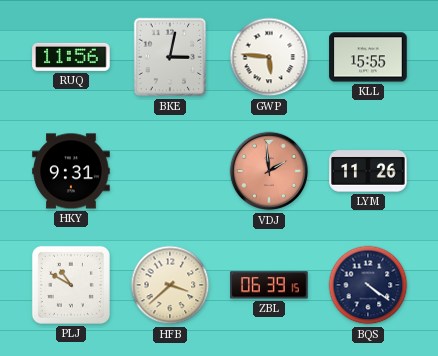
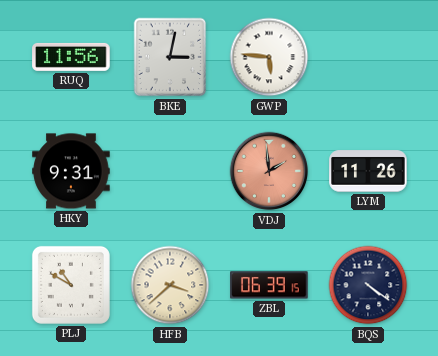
KLL: 15:55 -> none (368, 57)
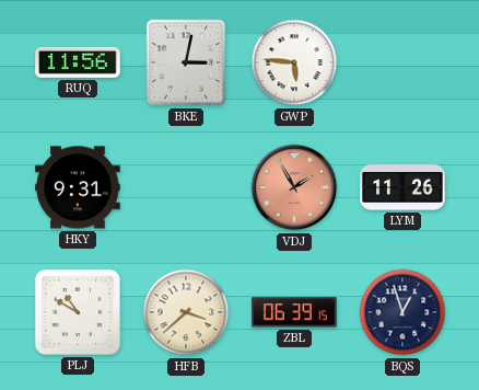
VDJ: 1:59 -> 1:55 (294, 187)
BQS: 4:21 -> 12:57 (402, 312)
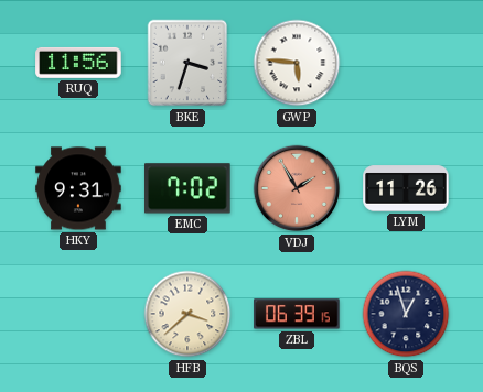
BKE: 3:02 -> 3:33 (187, 63)
EMC: none -> 7:02 (187, 188)
PLJ: 10:50 -> none (78, 312)
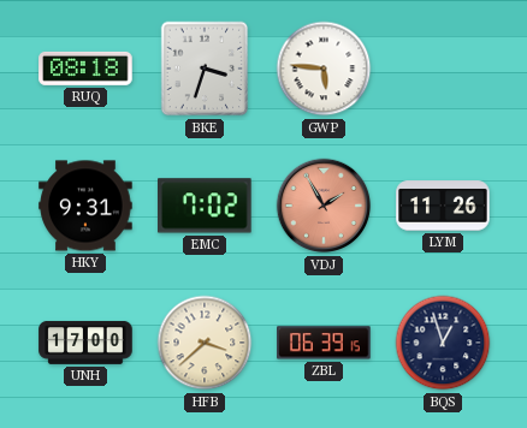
RUQ: 11:56 -> 08:18 (85, 69)
UNH: none -> 17:00 (85, 343)
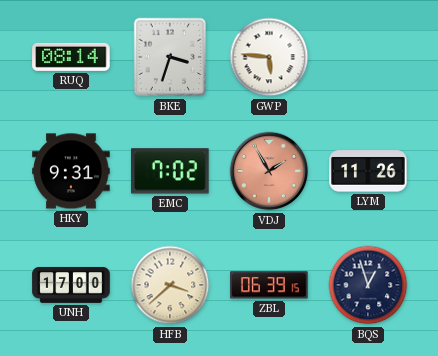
RUQ: 08:18 -> 08:14 (71, 57)
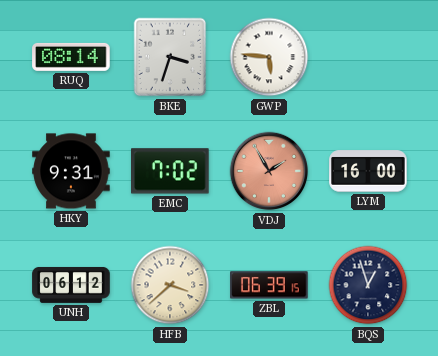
LYM: 11:26 -> 16:00 (368, 171)
UNH: 17:00 -> 06:12 (71, 285)
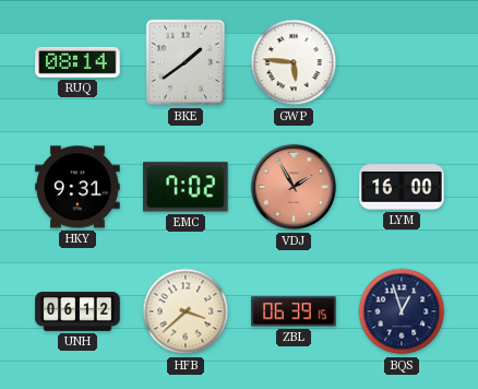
BKE: 3:33 -> 1:39 (186, 62)
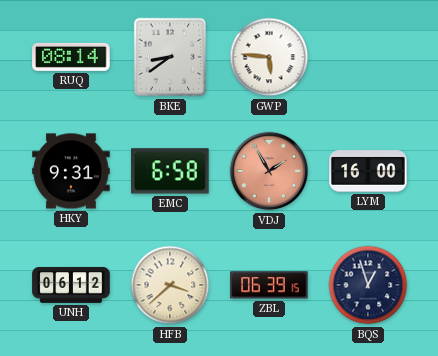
BKE: 1:39 -> 8:39 (170, 57)
EMC: 7:02 -> 6:58 (170, 171)
